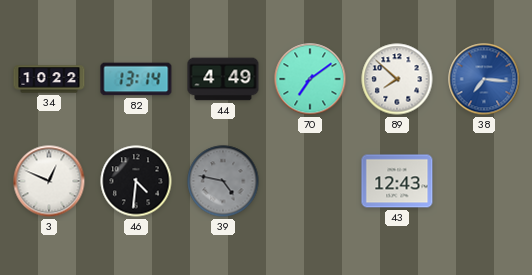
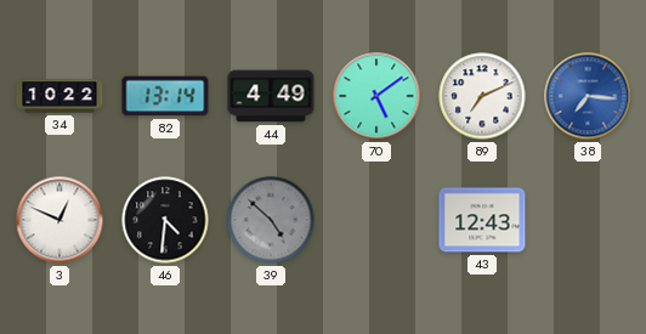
70: 7:09 -> 5:09 (376, 96)
89: 7:52 -> 7:11 (482, 96)
39: 4:47 -> 4:52 (271, 220)
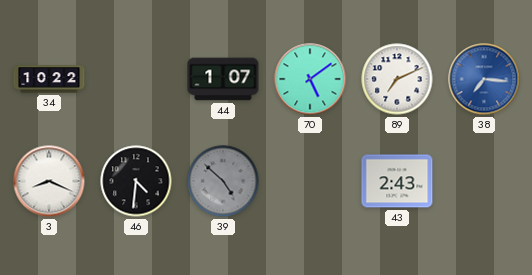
82: 13:14 -> none (165, 96)
44: 4:49 -> 1:07 (223, 79)
3: 12:49 -> 8:19 (49, 181)
43: 12:43 -> 2:43 (397, 181)
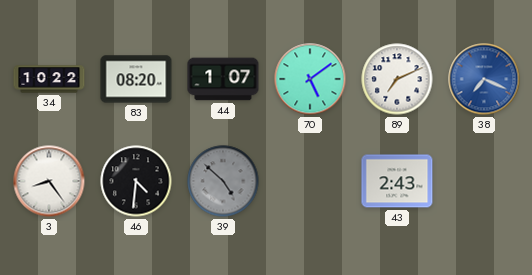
83: none -> 08:20 (136, 79)
38: 7:16 -> 7:19 (484, 79)
3: 8:19 -> 8:24 (49, 181)
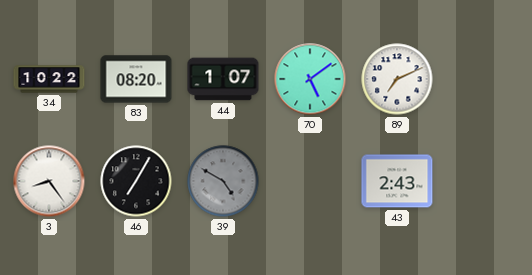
38: 7:19 -> none (484, 79)
46: 4:31 -> 7:05 (136, 181)
39: 4:52 -> 4:50 (223, 181)
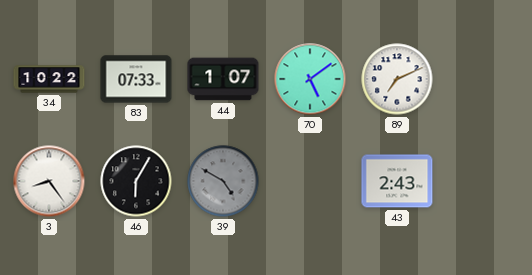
83: 08:20 -> 07:33 (136, 79)
46: 7:05 -> 6:05 (136, 181)
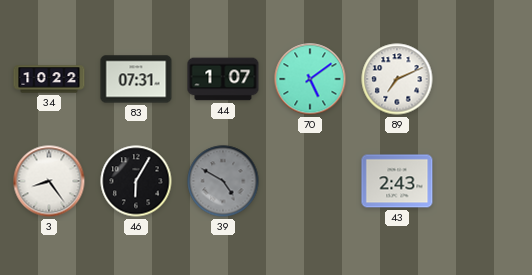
83: 07:33 -> 07:31 (136, 79)
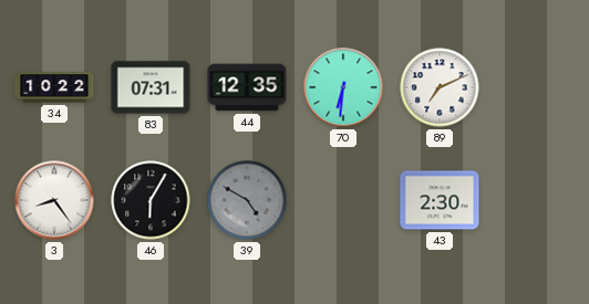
44: 1:07 -> 12:35 (247, 87)
70: 5:09 -> 6:31 (343, 87)
43: 2:43 -> 2:30 (440, 200)
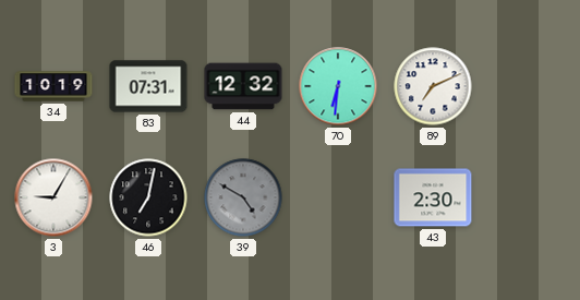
34: 10:22 -> 10:19 (53, 86)
44: 12:35 -> 12:32 (243, 86)
3: 8:24 -> 9:05 (53, 197)
46: 6:05 -> 7:02 (148, 197)
